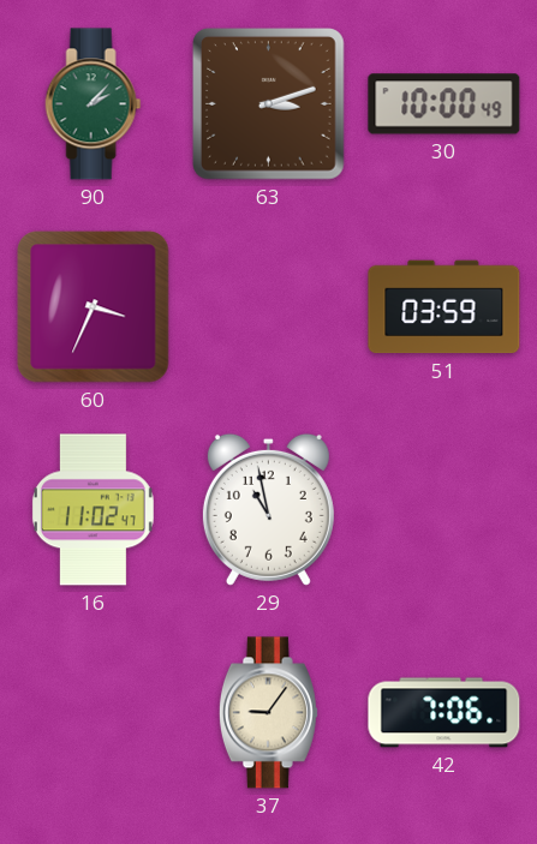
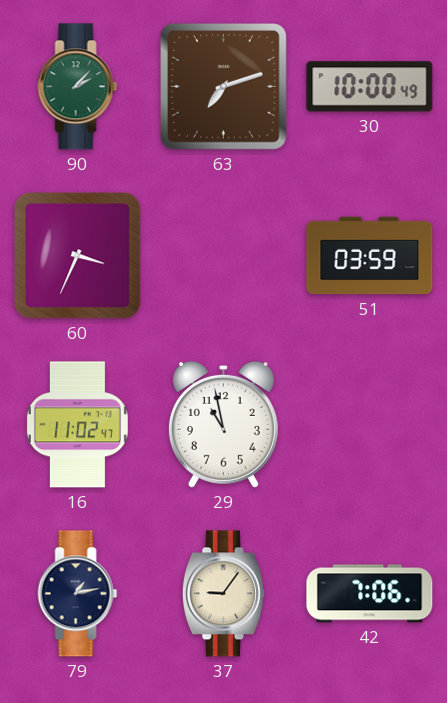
63: 3:12 -> 7:12 (224, 87)
79: none -> 1:13 (78, 594)
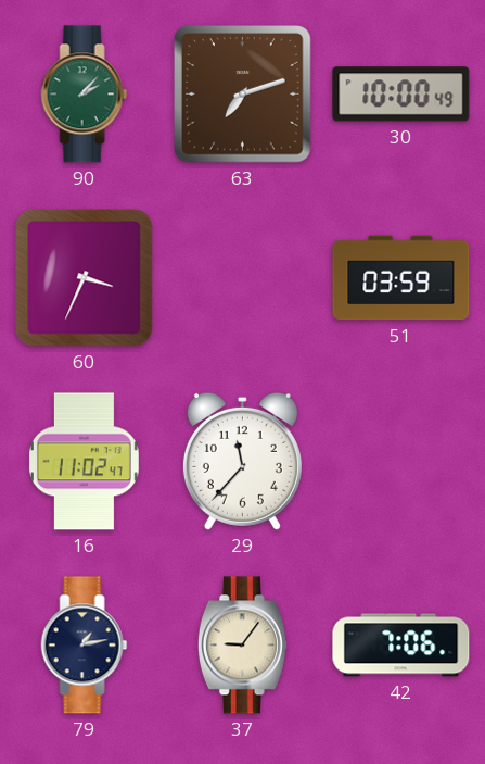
29: 10:58 -> 11:37 (242, 461)
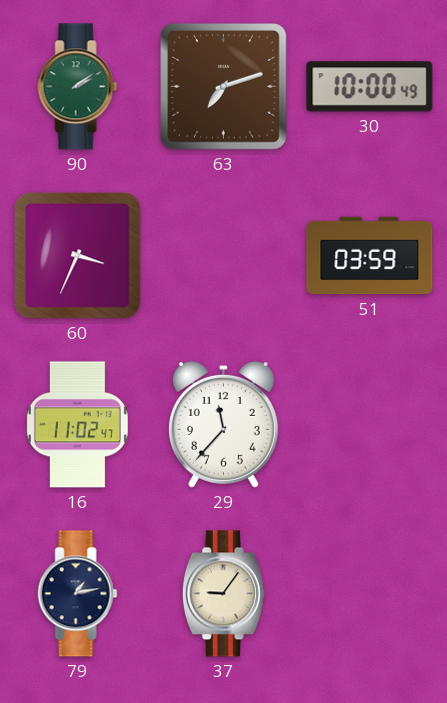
90: 2:07 -> 2:09 (78, 87)
42: 7:06 -> none (401, 646)
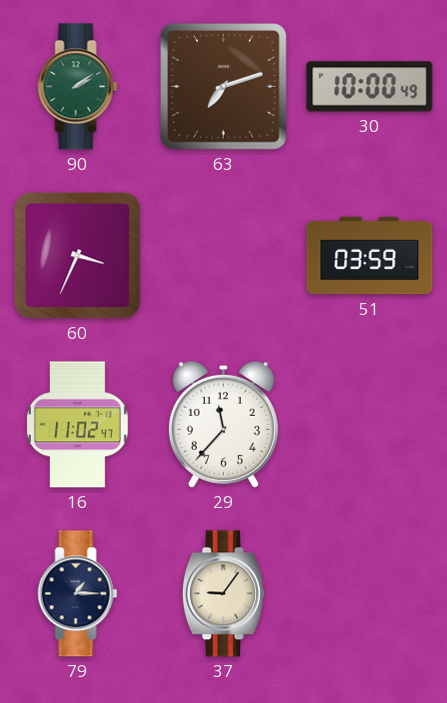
79: 1:13 -> 1:15 (78, 594)
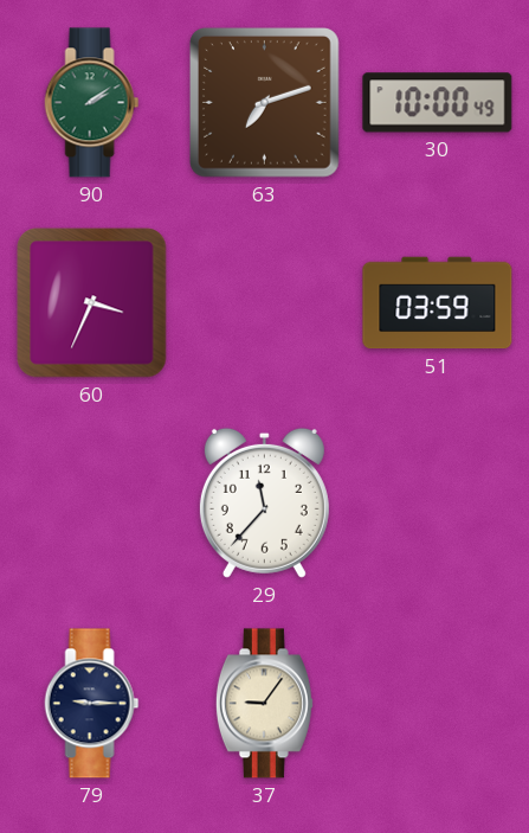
16: 11:02 -> none (77, 425)
79: 1:15 -> 9:15 (92, 704)
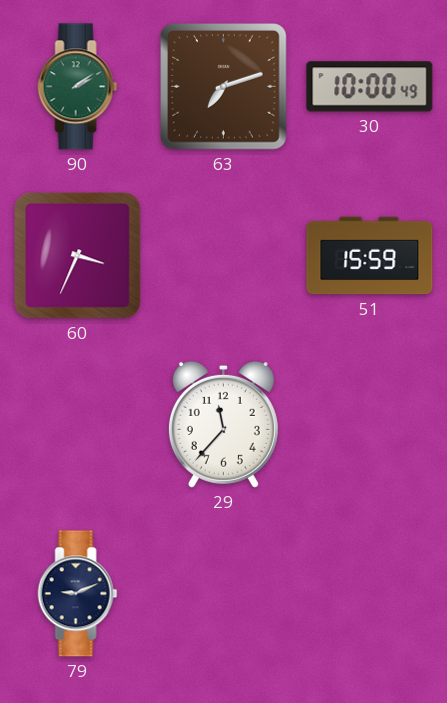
51: 03:59 -> 15:59 (370, 256)
79: 9:15 -> 9:11 (78, 594)
37: 9:06 -> none (264, 704)
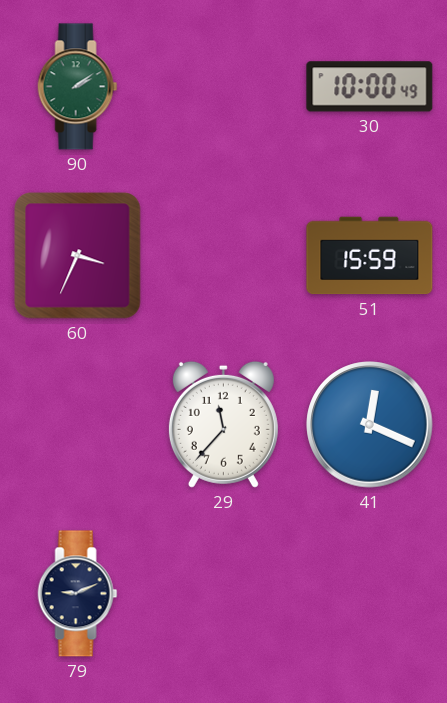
63: 7:12 -> none (224, 87)
41: none -> 12:19 (370, 425)
